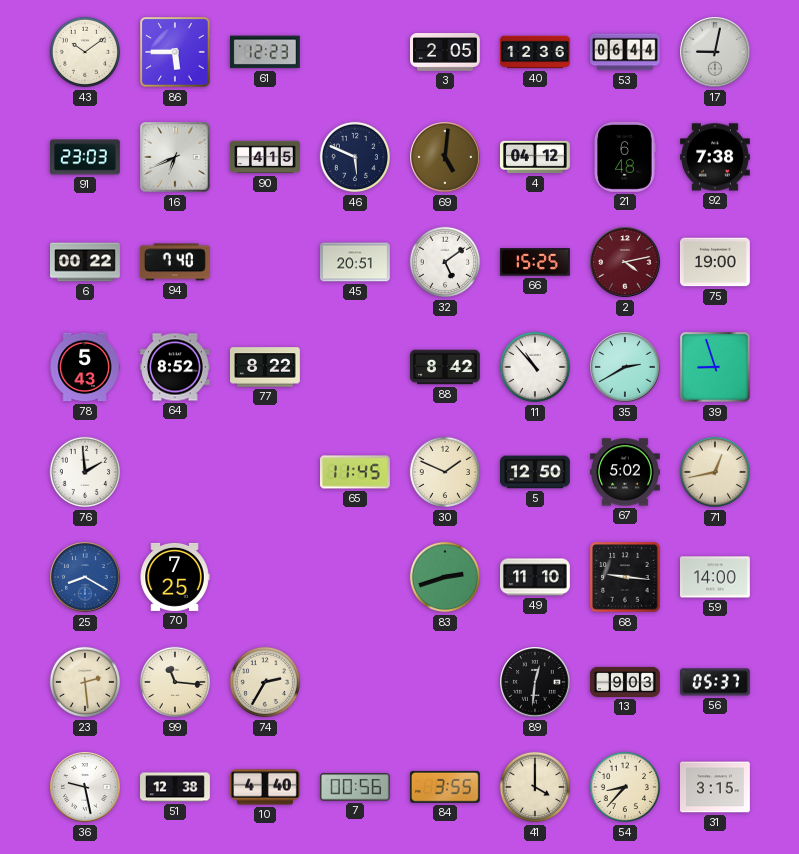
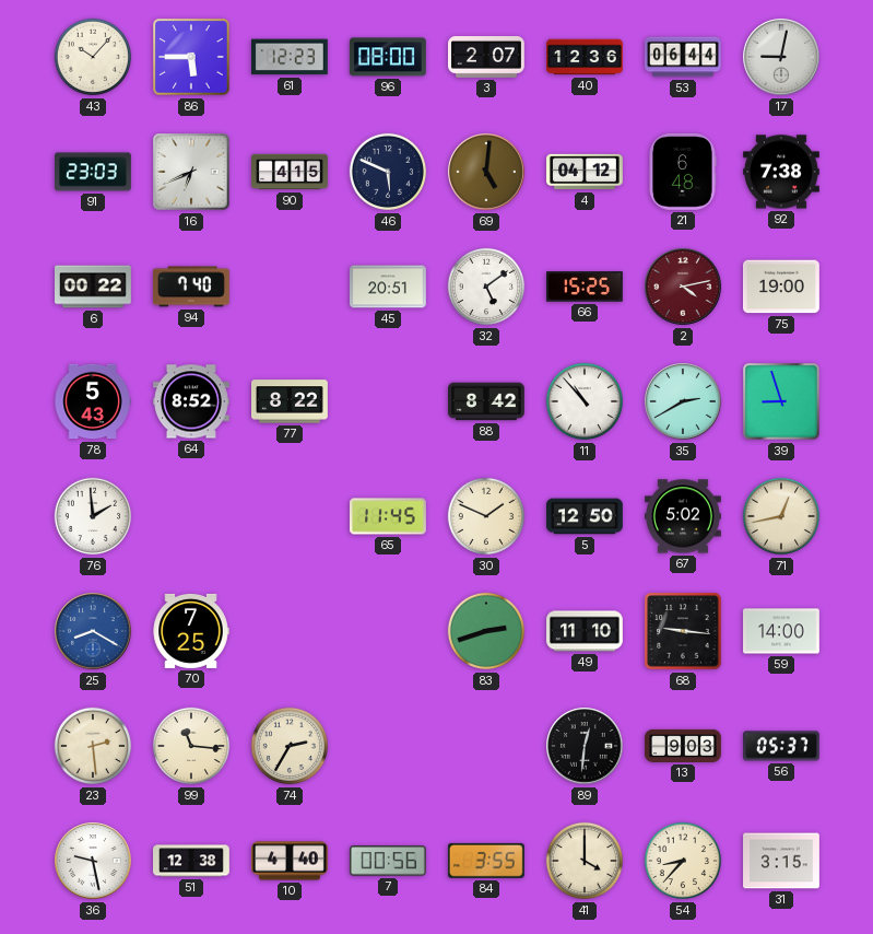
43: 10:09 -> 10:07 (93, 57)
96: none -> 08:00 (388, 57)
3: 2:05 -> 2:07 (487, 58)
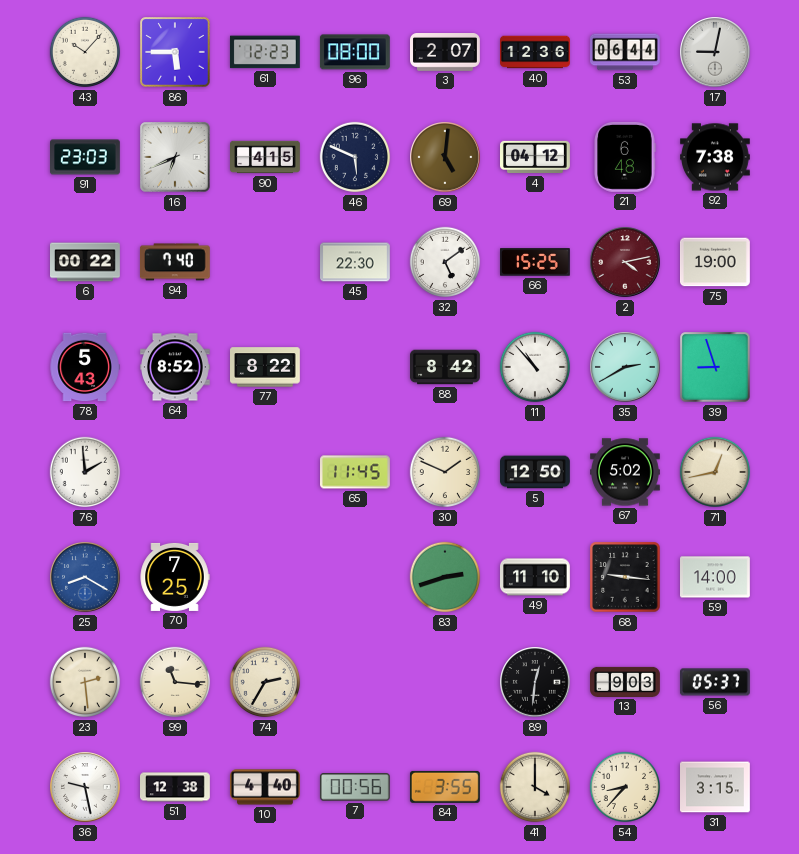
45: 20:51 -> 22:30 (356, 262)
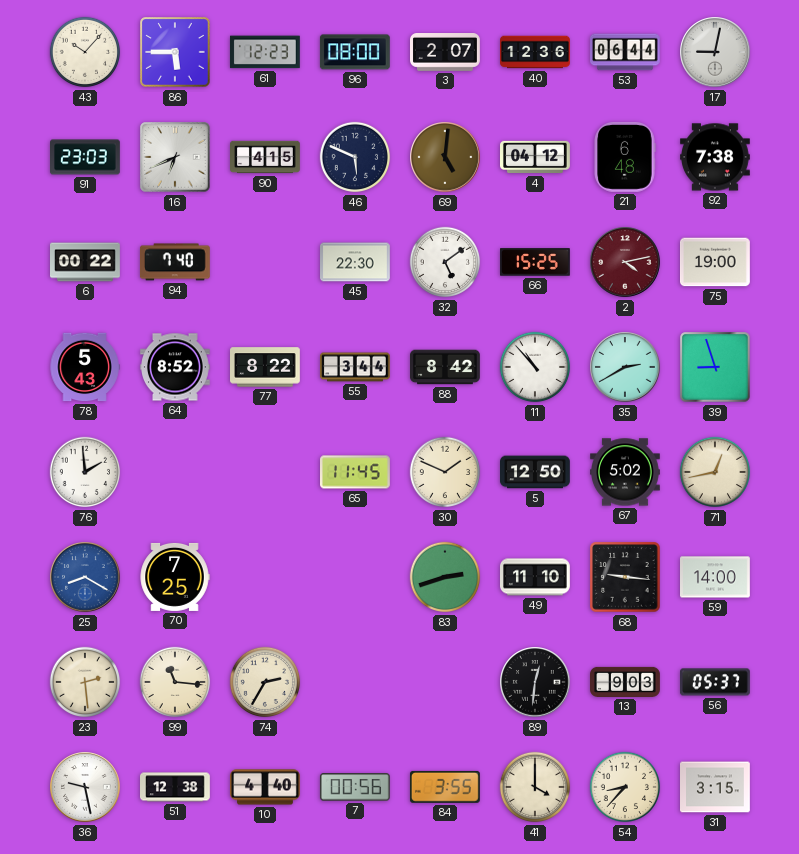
55: none -> 3:44 (356, 367)
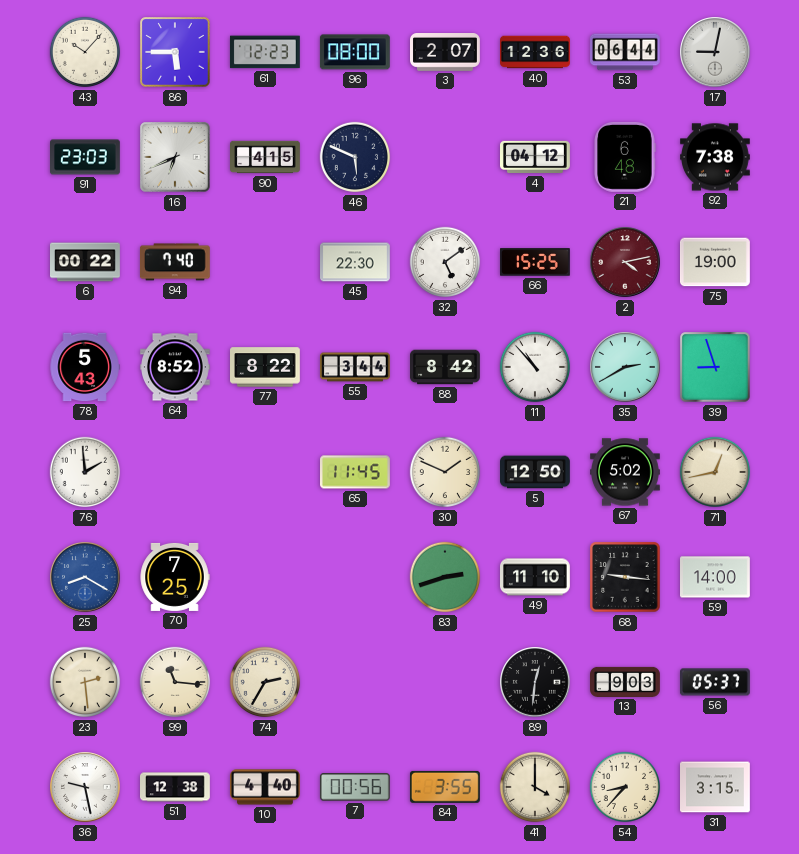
69: 5:01 -> none (445, 157)
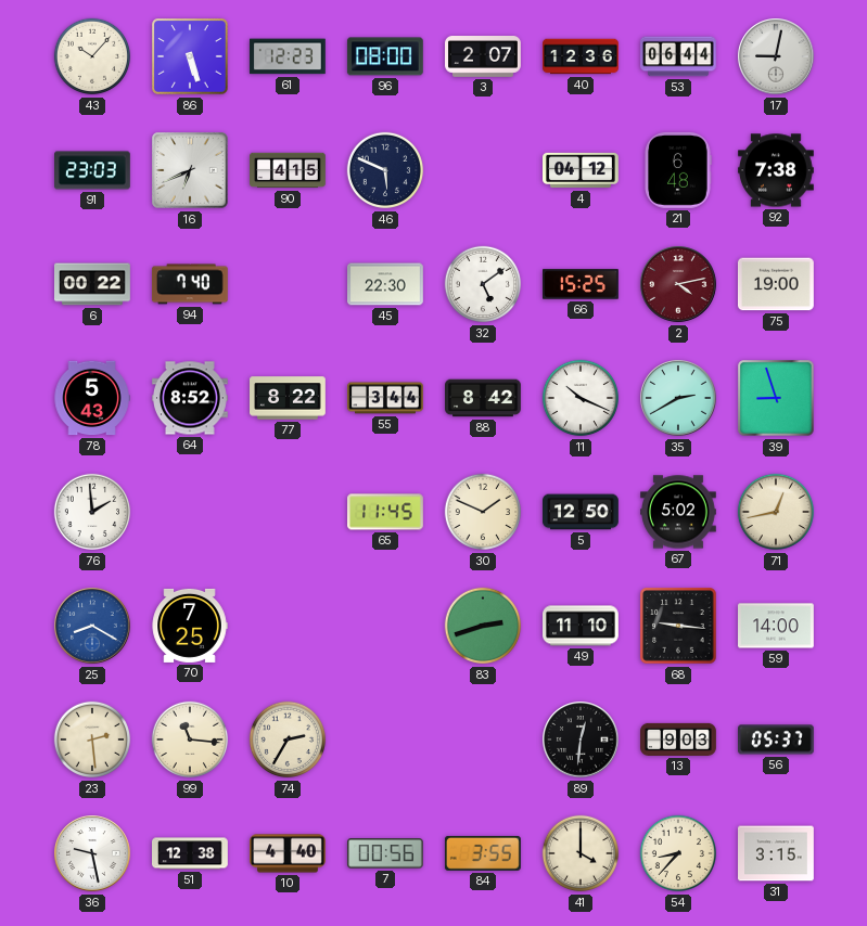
86: 5:45 -> 5:27 (190, 56)
11: 10:53 -> 10:19 (581, 398)
